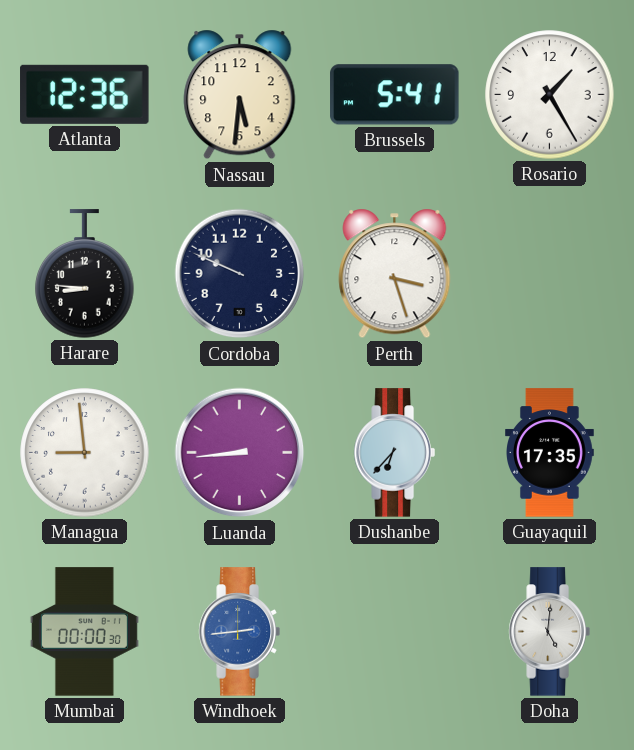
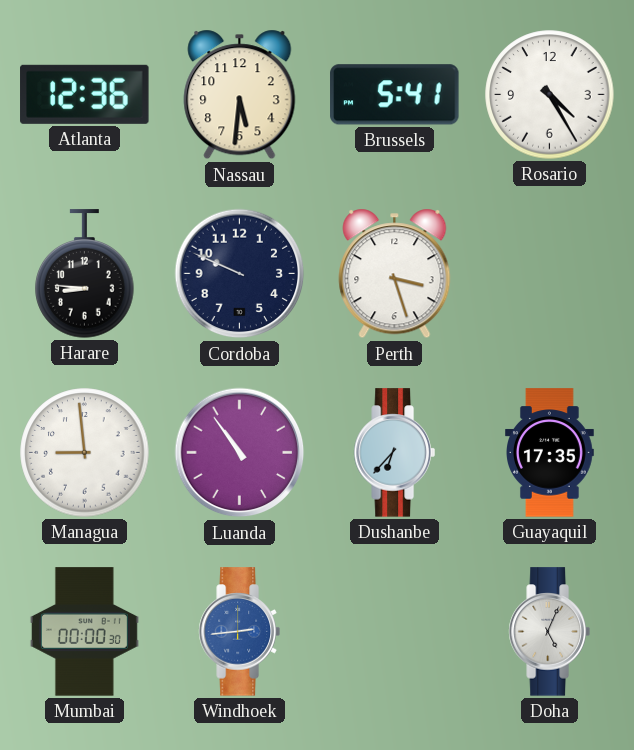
Rosario: 1:25 -> 4:25 (550, 95)
Luanda: 8:44 -> 10:54 (240, 453)
Doha: 5:01 -> 5:04 (549, 632)
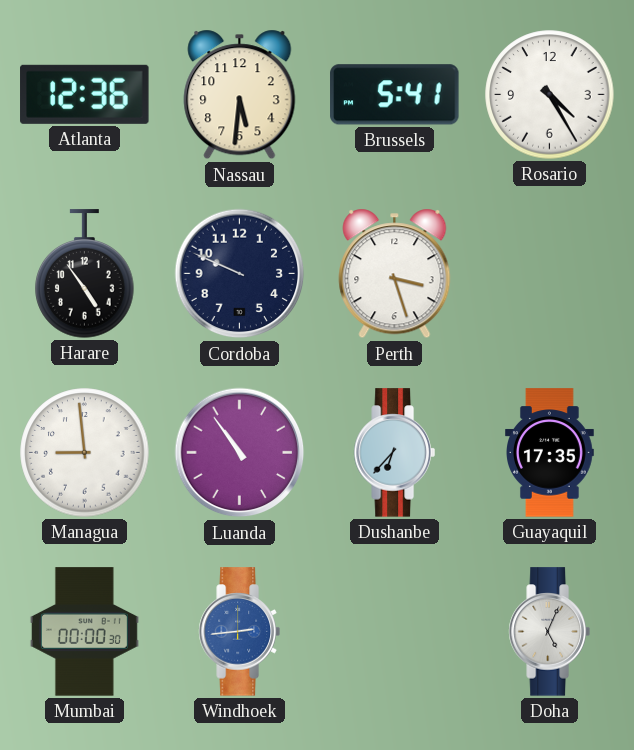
Harare: 8:46 -> 4:54 (85, 274)
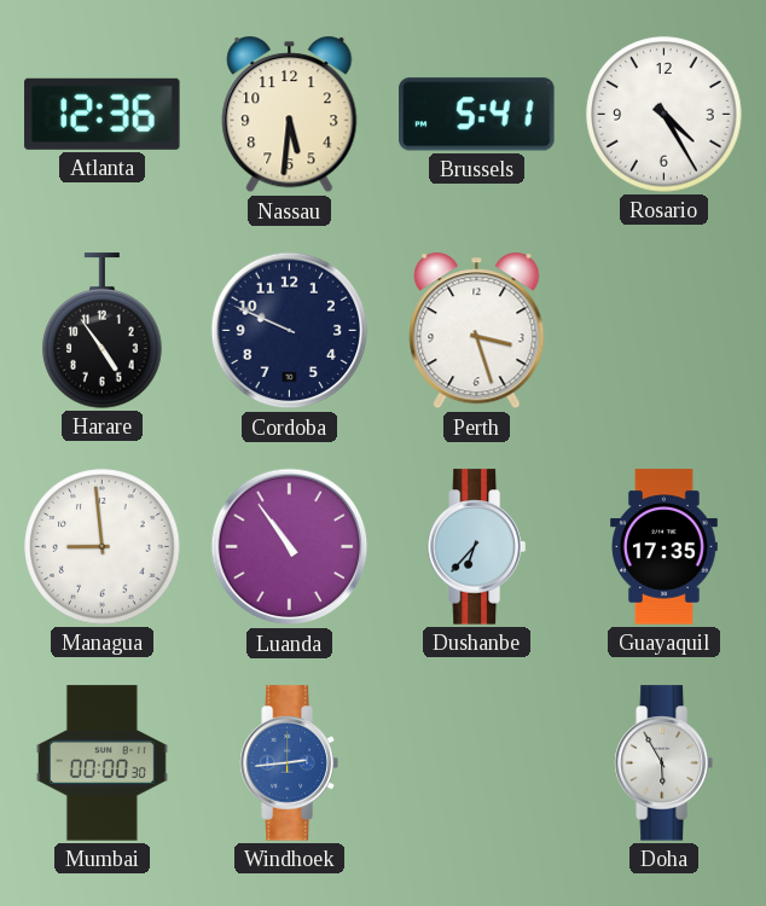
Doha: 5:04 -> 5:55 (663, 763)
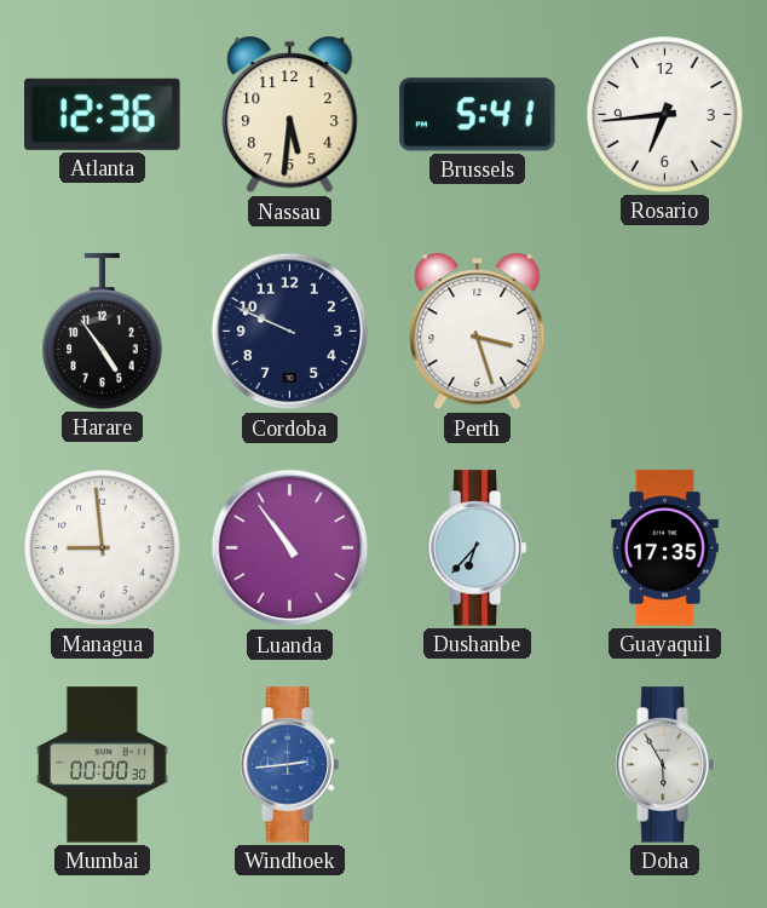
Rosario: 4:25 -> 6:44 (665, 115)
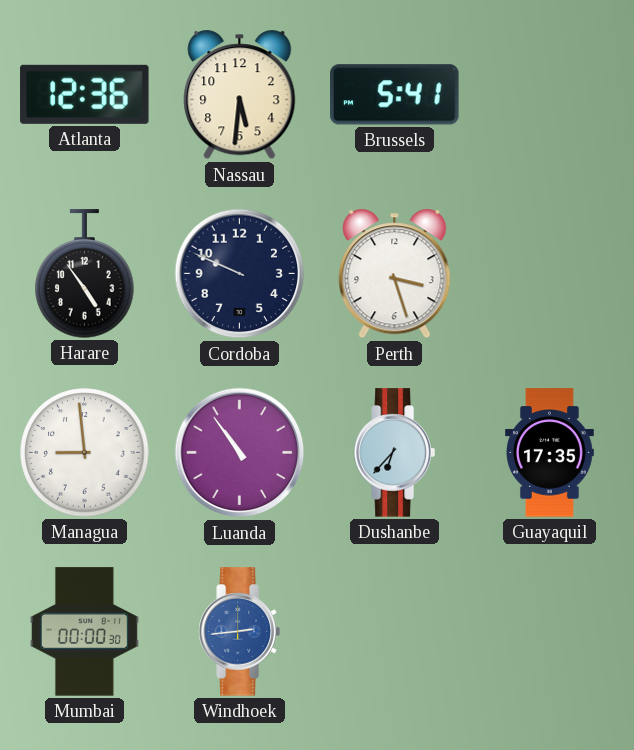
Rosario: 6:44 -> none (665, 115)
Doha: 5:55 -> none (664, 765)
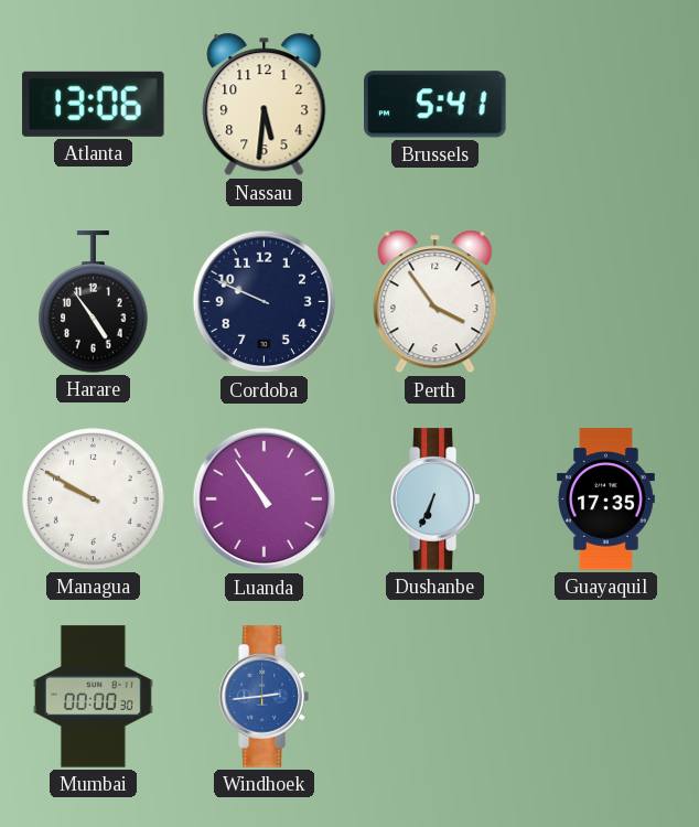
Atlanta: 12:36 -> 13:06 (94, 104)
Perth: 3:27 -> 3:54 (435, 302)
Managua: 8:59 -> 9:50 (94, 500)
Dushanbe: 6:37 -> 6:34 (434, 500)
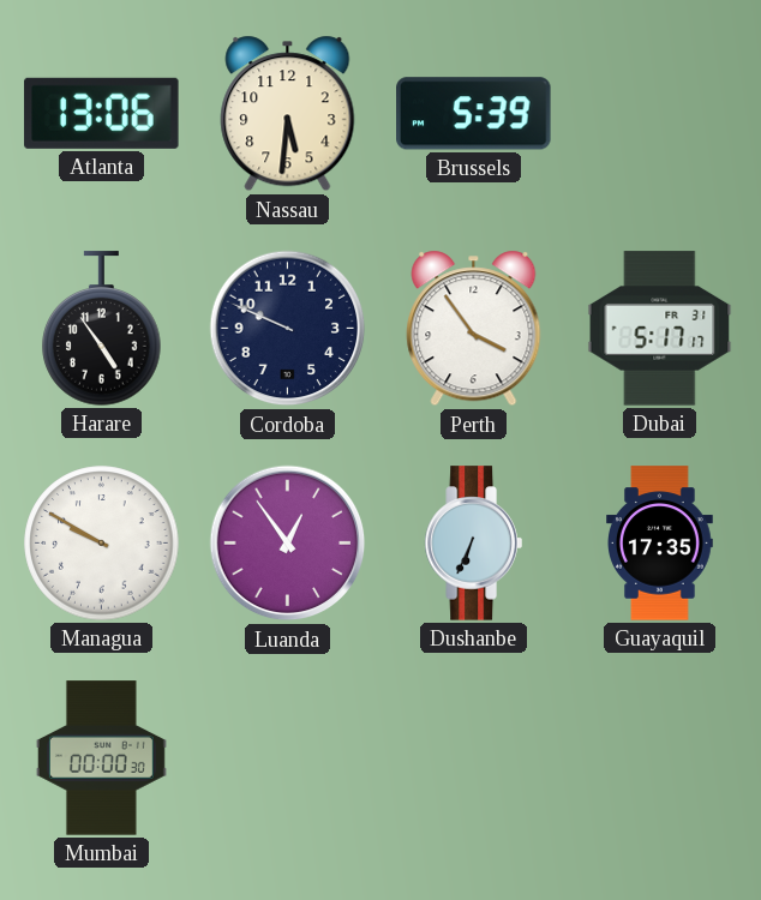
Brussels: 5:41 -> 5:39 (474, 114)
Dubai: none -> 5:17 (660, 329)
Luanda: 10:54 -> 12:54 (288, 544)
Windhoek: 2:44 -> none (264, 697)
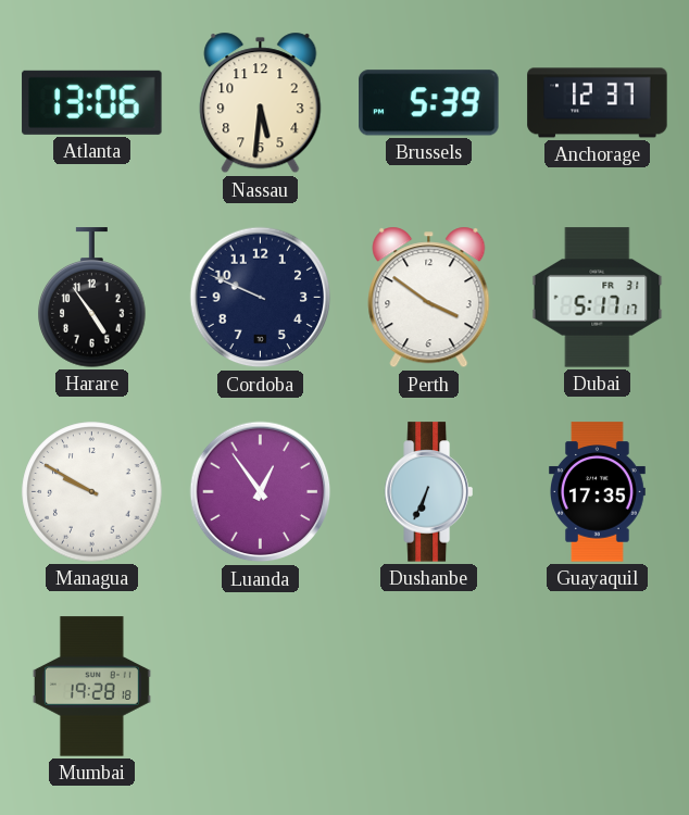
Anchorage: none -> 12:37 (598, 103)
Perth: 3:54 -> 3:51 (429, 298)
Mumbai: 00:00 -> 19:28 (91, 687)
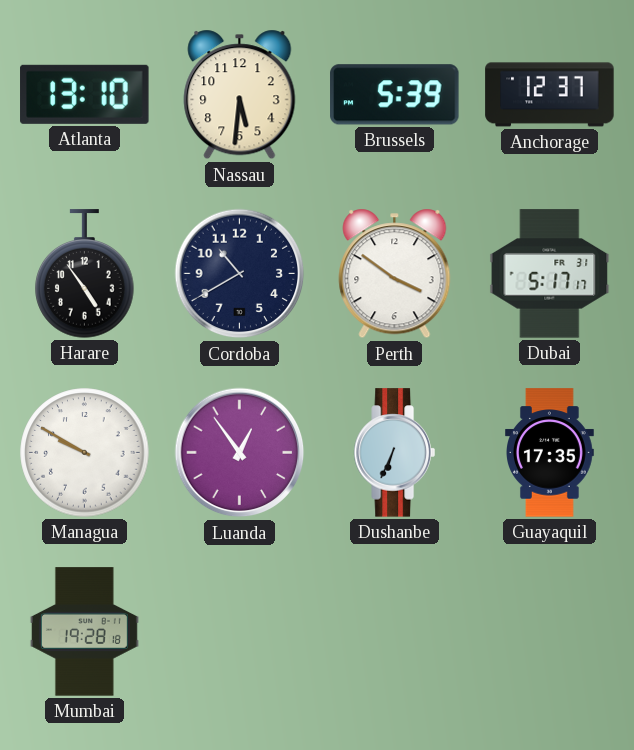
Atlanta: 13:06 -> 13:10 (85, 94)
Cordoba: 9:49 -> 10:40 (240, 274)
